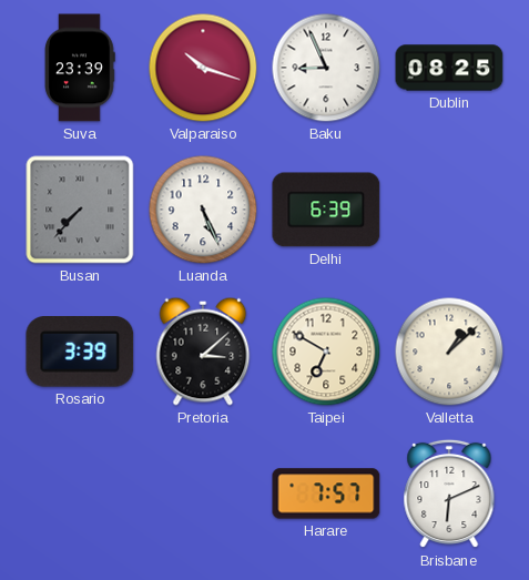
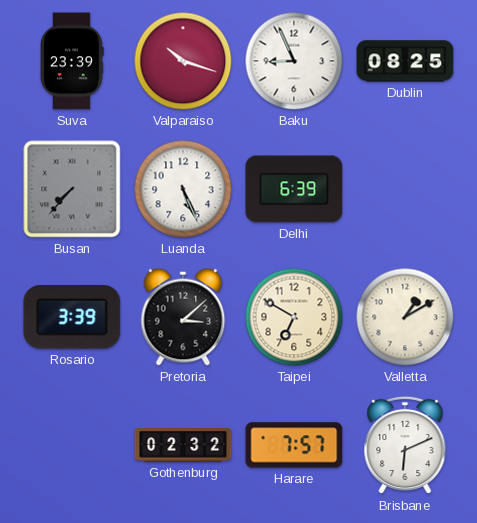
Valletta: 1:08 -> 1:10 (405, 317)
Gothenburg: none -> 02:32 (183, 445)
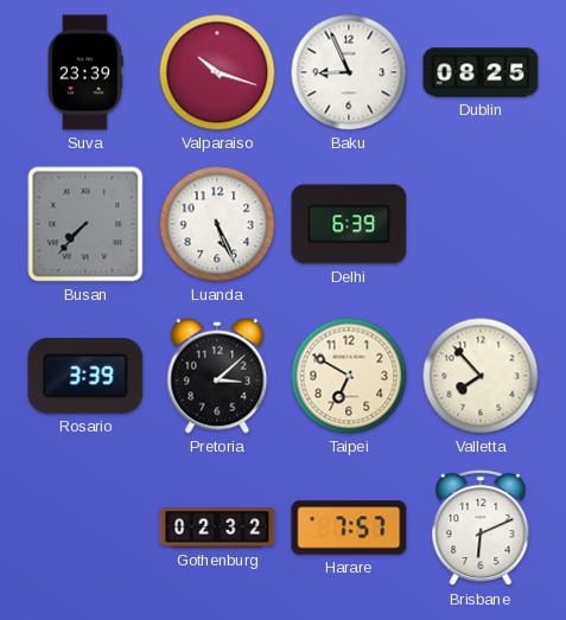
Valletta: 1:10 -> 7:53 (481, 376)
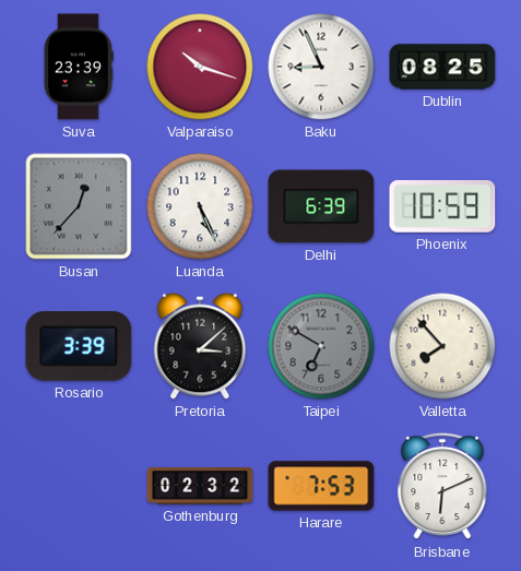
Busan: 7:37 -> 12:37 (79, 206)
Phoenix: none -> 10:59 (442, 206)
Taipei dial: cream -> grey (321, 346)
Harare: 7:57 -> 7:53 (321, 486)
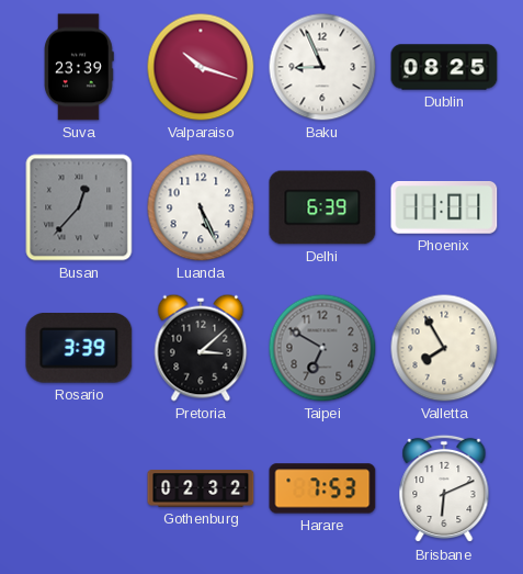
Phoenix: 10:59 -> 11:01 (444, 207)
Valletta: 7:53 -> 7:55 (444, 348)
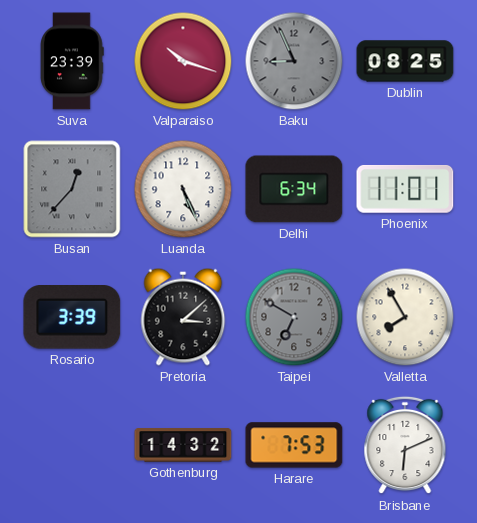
Baku dial: white -> grey (294, 61)
Delhi: 6:39 -> 6:34 (294, 189)
Gothenburg: 02:32 -> 14:32 (183, 445)
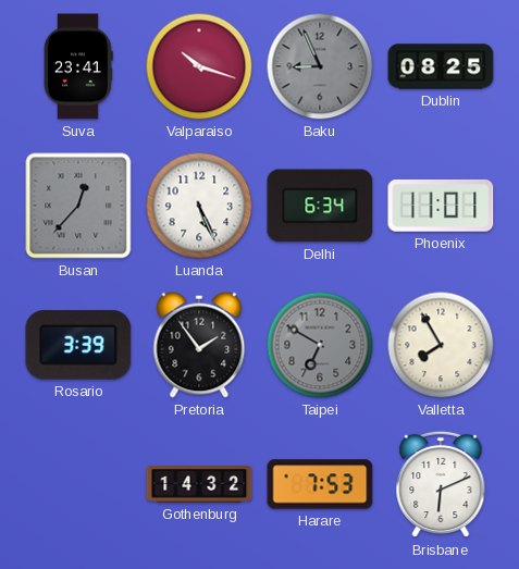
Suva: 23:39 -> 23:41 (78, 66)
Pretoria: 3:08 -> 1:54 (199, 345)
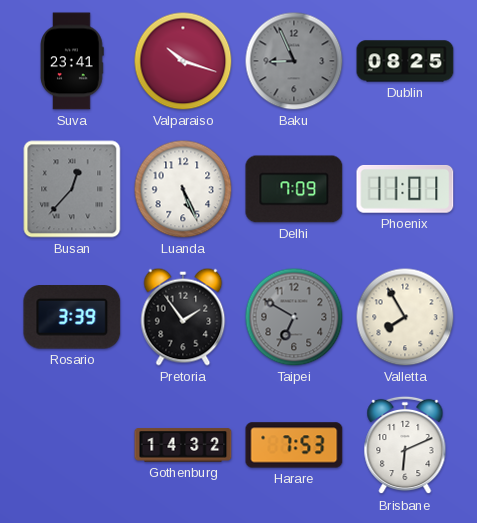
Delhi: 6:34 -> 7:09 (294, 189)
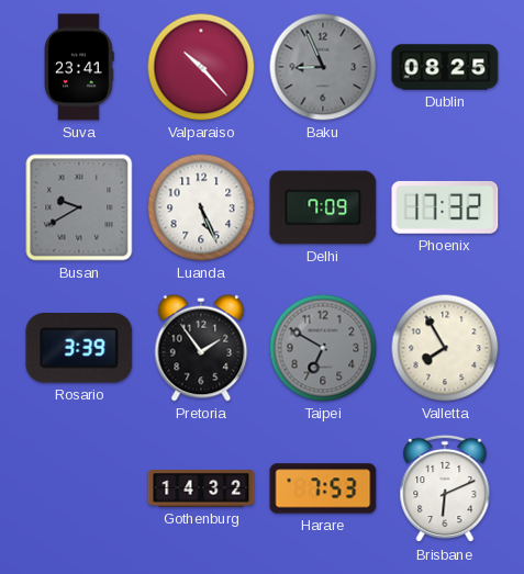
Valparaiso: 10:18 -> 10:23 (201, 67)
Busan: 12:37 -> 9:40 (79, 207)
Phoenix: 11:01 -> 17:32 (445, 207)
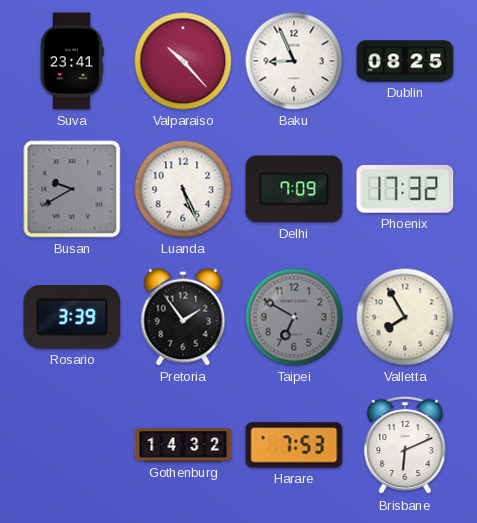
Baku dial: grey -> white (294, 61)
